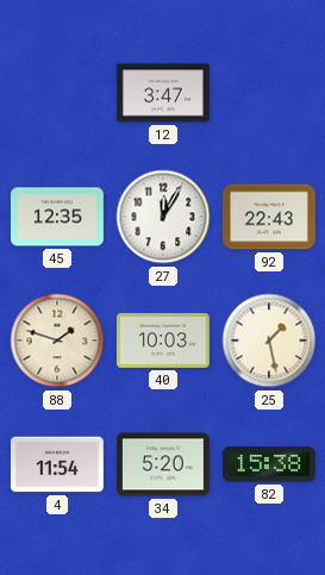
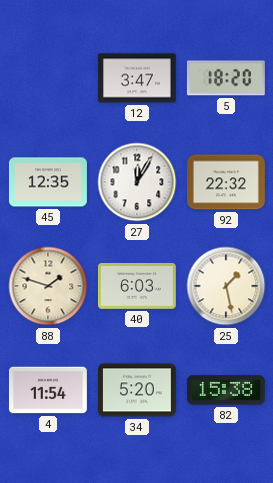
5: none -> 18:20 (226, 78)
92: 22:43 -> 22:32 (226, 182)
40: 10:03 -> 6:03 (137, 286)
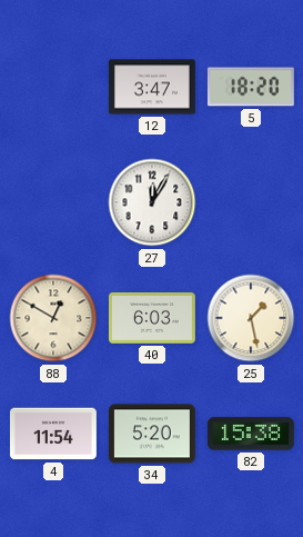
45: 12:35 -> none (48, 182)
92: 22:32 -> none (226, 182)
88: 1:48 -> 12:50 (53, 318)
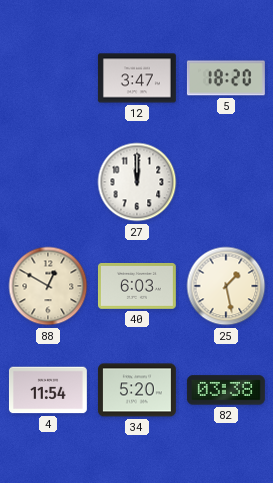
27: 12:05 -> 12:00 (137, 182)
82: 15:38 -> 03:38 (226, 390)
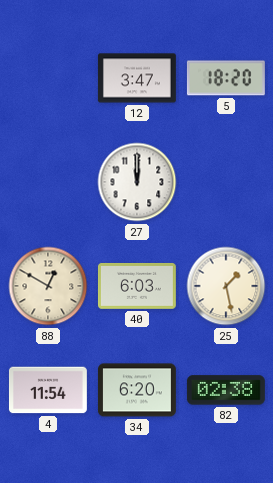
34: 5:20 -> 6:20 (137, 390)
82: 03:38 -> 02:38 (226, 390)
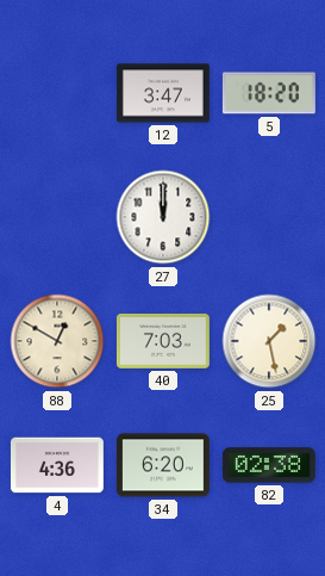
40: 6:03 -> 7:03 (163, 341)
4: 11:54 -> 4:36 (57, 465)
